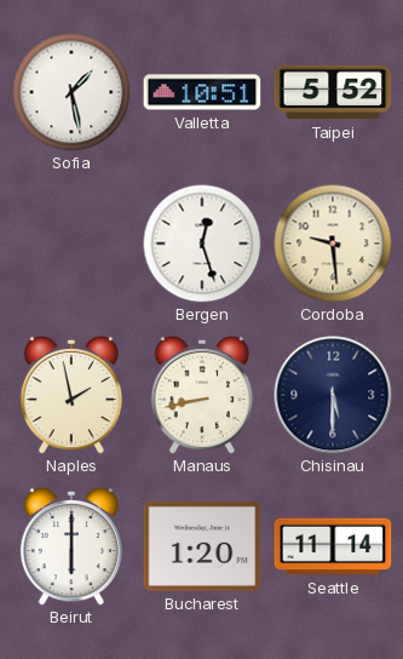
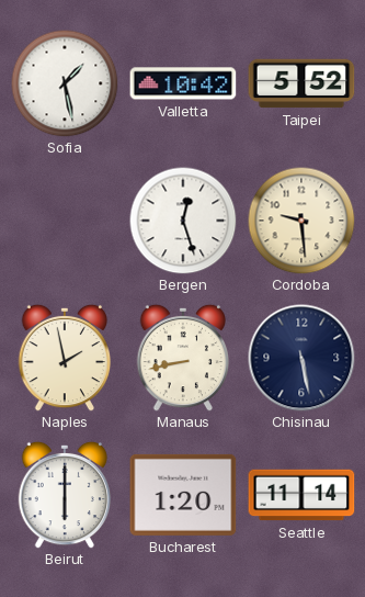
Valletta: 10:51 -> 10:42 (183, 83)
Chisinau: 5:30 -> 5:28 (301, 358)
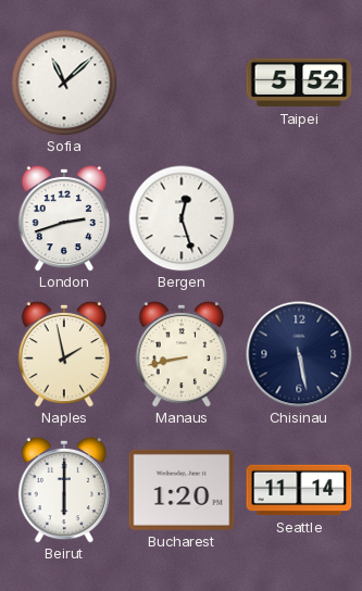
Sofia: 1:28 -> 11:08 (64, 83)
Valletta: 10:42 -> none (183, 83)
London: none -> 2:42 (64, 218)
Cordoba: 9:29 -> none (301, 221)
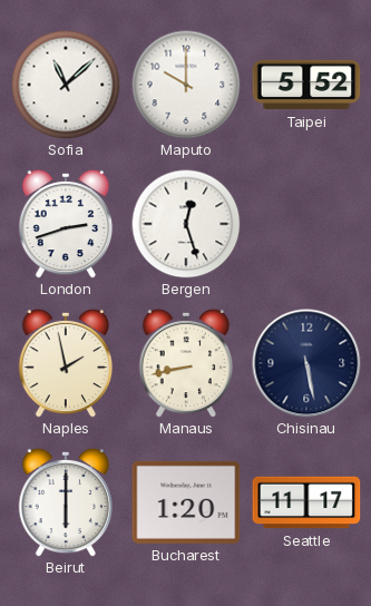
Maputo: none -> 10:00 (186, 85)
Seattle: 11:14 -> 11:17 (306, 502)
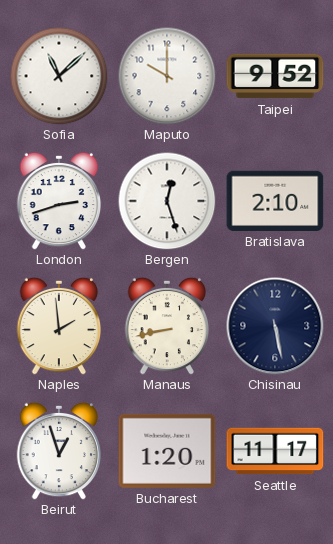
Taipei: 5:52 -> 9:52 (275, 76)
Bratislava: none -> 2:10 (275, 201)
Naples: 1:58 -> 1:59 (59, 326)
Beirut: 6:00 -> 12:57 (59, 451)
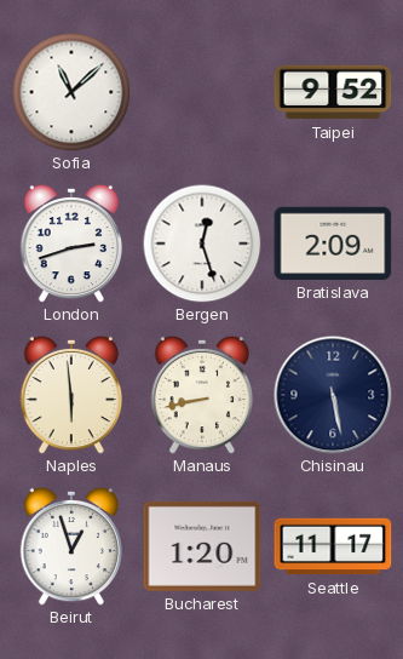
Maputo: 10:00 -> none (167, 76)
Bratislava: 2:10 -> 2:09 (333, 243)
Naples: 1:59 -> 5:59 (71, 395)
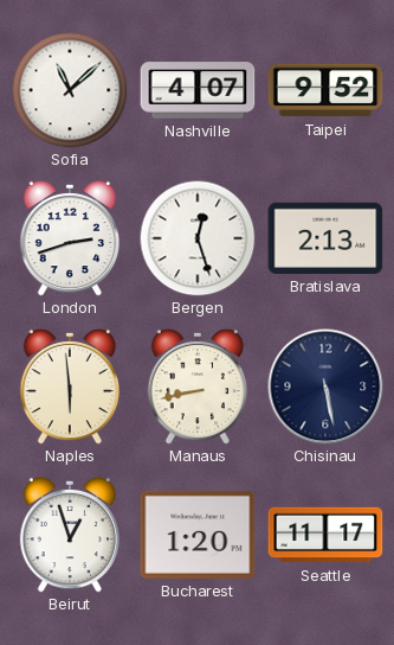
Nashville: none -> 4:07 (198, 90)
Bratislava: 2:09 -> 2:13 (325, 238)
